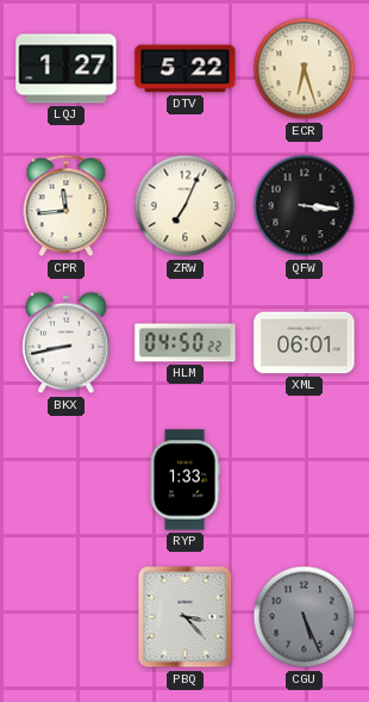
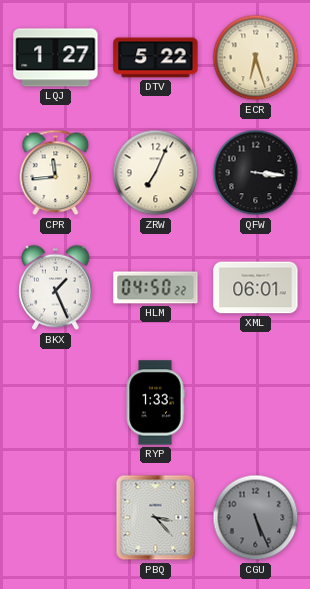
BKX: 8:43 -> 1:26 (56, 288)
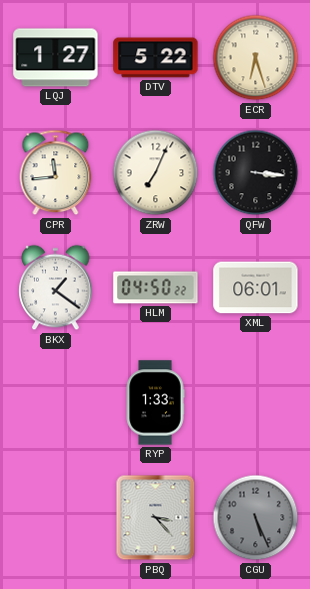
BKX: 1:26 -> 1:21 (56, 288)
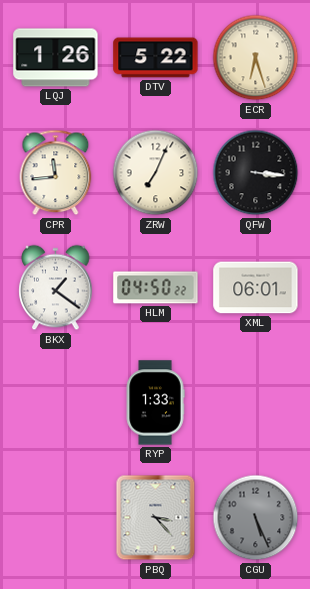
LQJ: 1:27 -> 1:26 (56, 58)
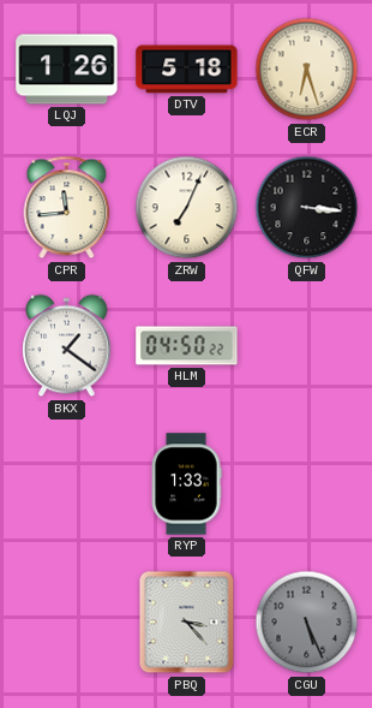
DTV: 5:22 -> 5:18 (187, 70)
XML: 06:01 -> none (256, 288)
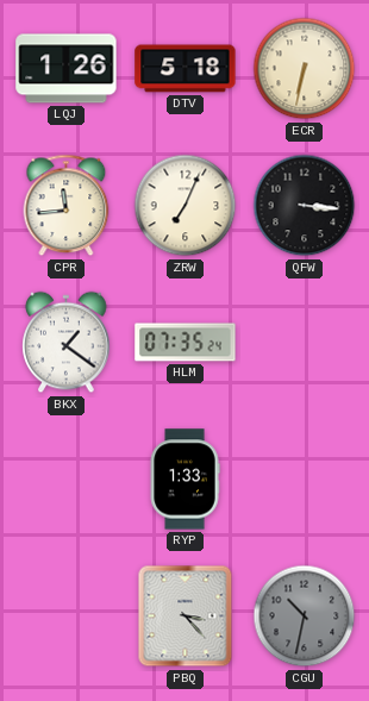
ECR: 6:27 -> 6:32 (305, 69)
HLM: 04:50 -> 07:35 (186, 343)
CGU: 5:26 -> 10:32 (305, 616)
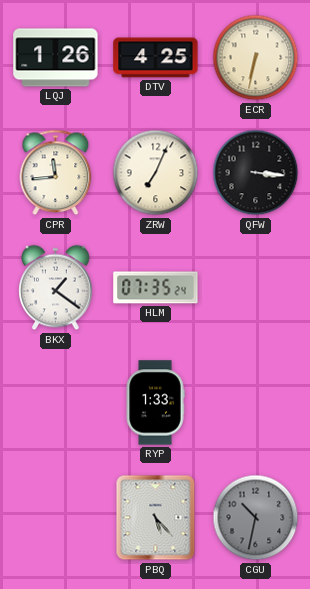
DTV: 5:18 -> 4:25 (156, 58)
PBQ: 3:23 -> 5:23 (156, 518)
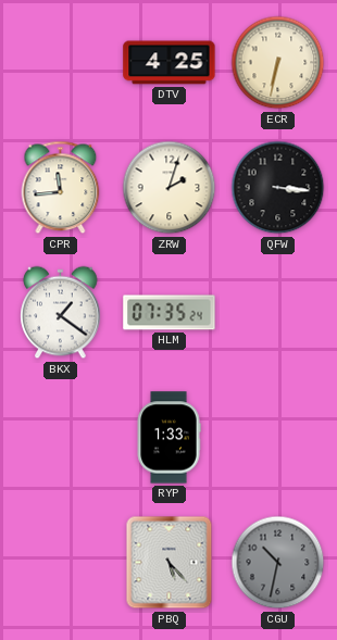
LQJ: 1:26 -> none (56, 58)
ZRW: 7:04 -> 2:03 (170, 188)
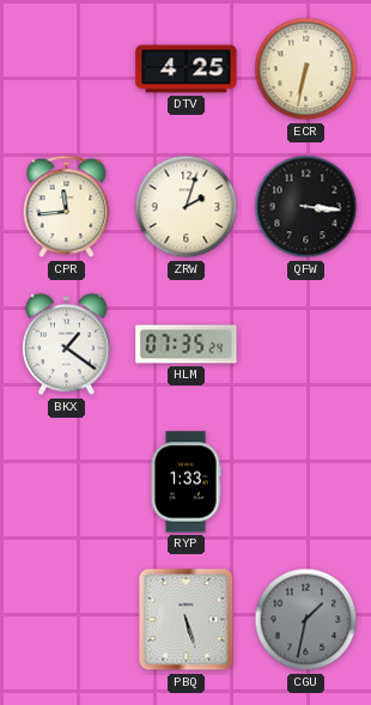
PBQ: 5:23 -> 5:27 (187, 620)
CGU: 10:32 -> 1:32 (306, 620)
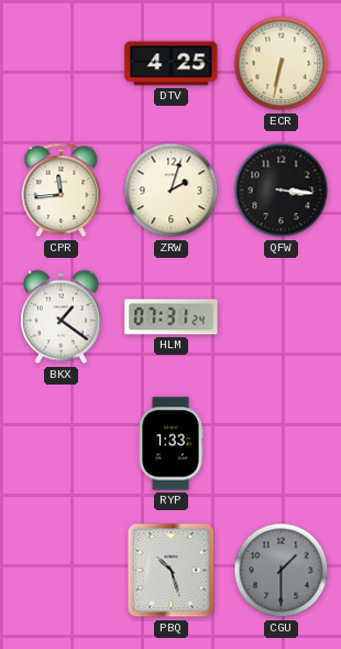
HLM: 07:35 -> 07:31 (172, 317)
PBQ: 5:27 -> 10:27 (172, 571)
CGU: 1:32 -> 1:30 (282, 571)
